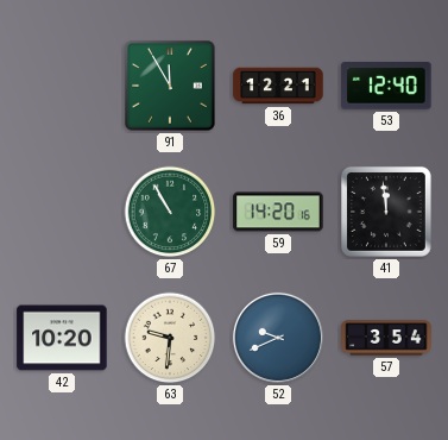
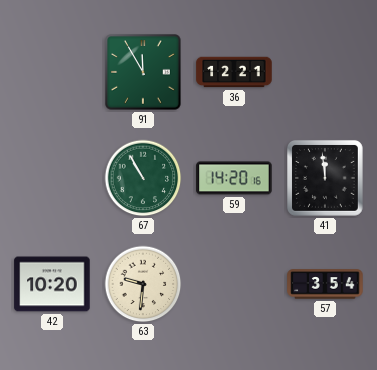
53: 12:40 -> none (386, 86)
52: 9:41 -> none (278, 338)
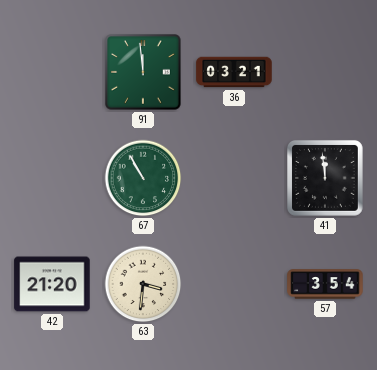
91: 11:55 -> 11:59 (143, 72)
36: 12:21 -> 03:21 (234, 72)
59: 14:20 -> none (234, 178)
42: 10:20 -> 21:20 (52, 284)
63: 9:31 -> 3:31 (143, 284)
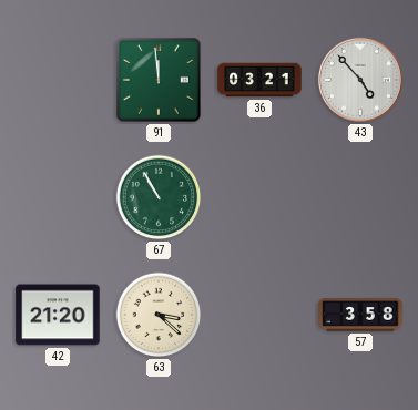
43: none -> 4:53 (360, 80)
41: 11:59 -> none (326, 178)
63: 3:31 -> 3:22 (159, 315)
57: 3:54 -> 3:58 (360, 315)
